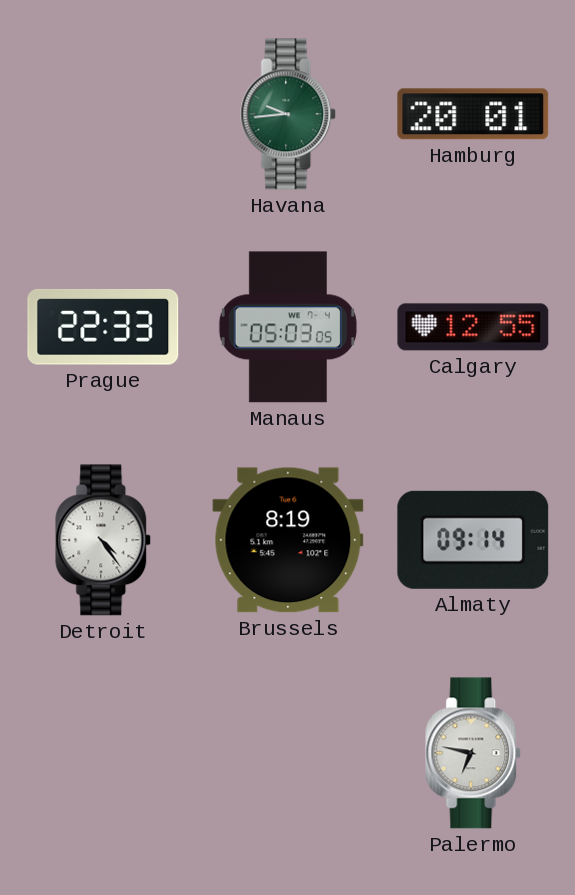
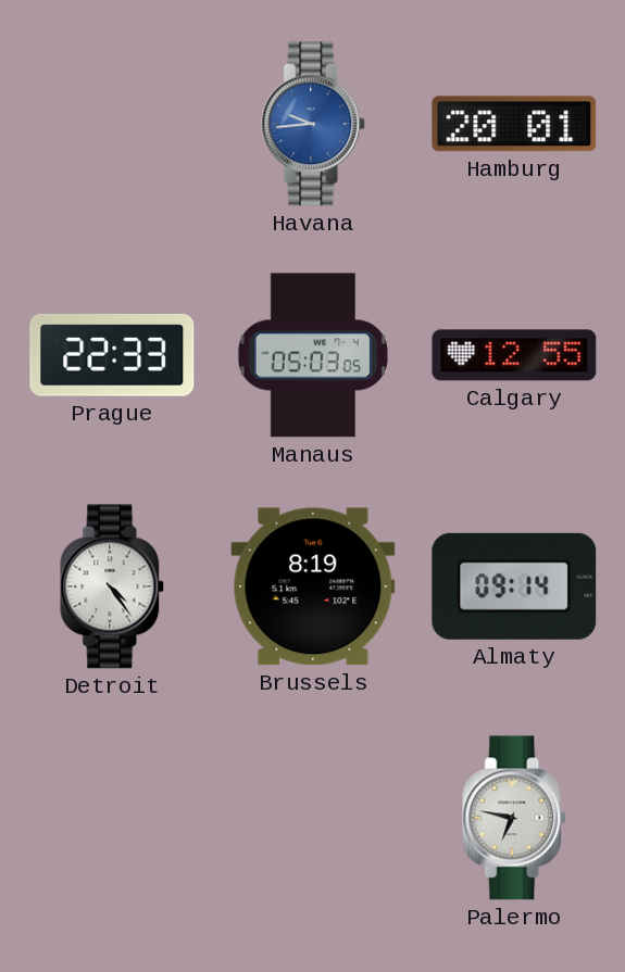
Havana dial: green -> blue (314, 124)
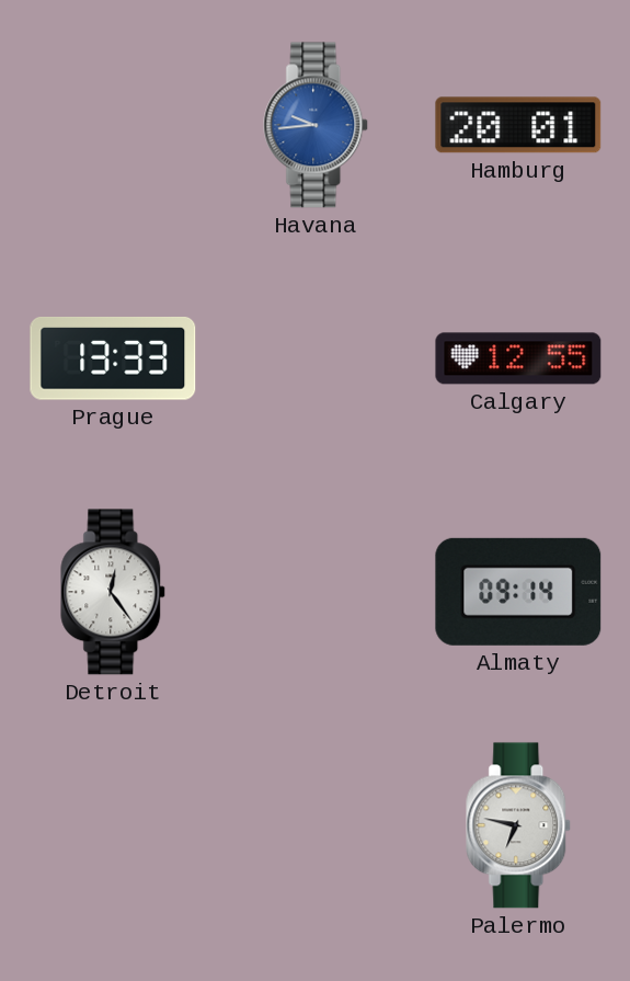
Prague: 22:33 -> 13:33 (113, 358)
Manaus: 05:03 -> none (313, 355)
Detroit: 4:24 -> 12:24 (114, 592)
Brussels: 8:19 -> none (313, 586)
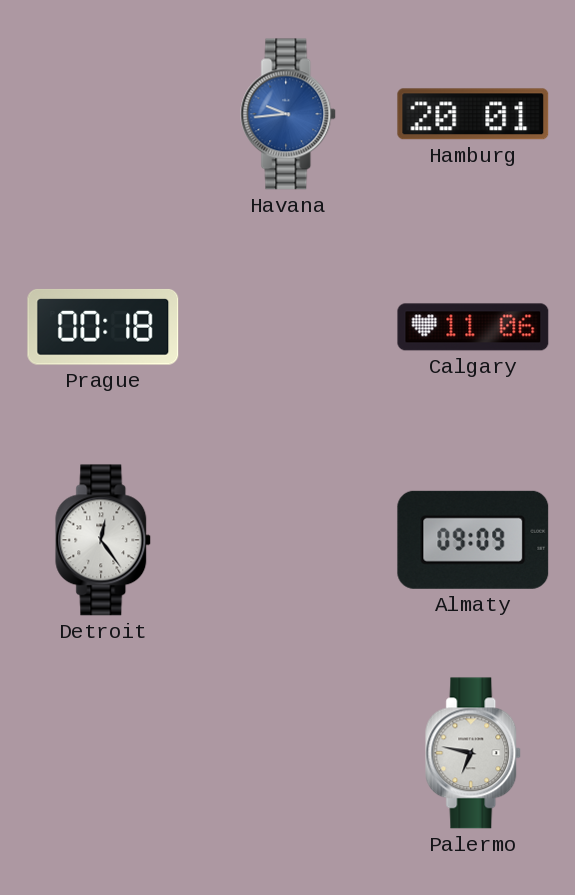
Prague: 13:33 -> 00:18 (103, 327)
Calgary: 12:55 -> 11:06 (473, 327)
Almaty: 09:14 -> 09:09 (473, 540)
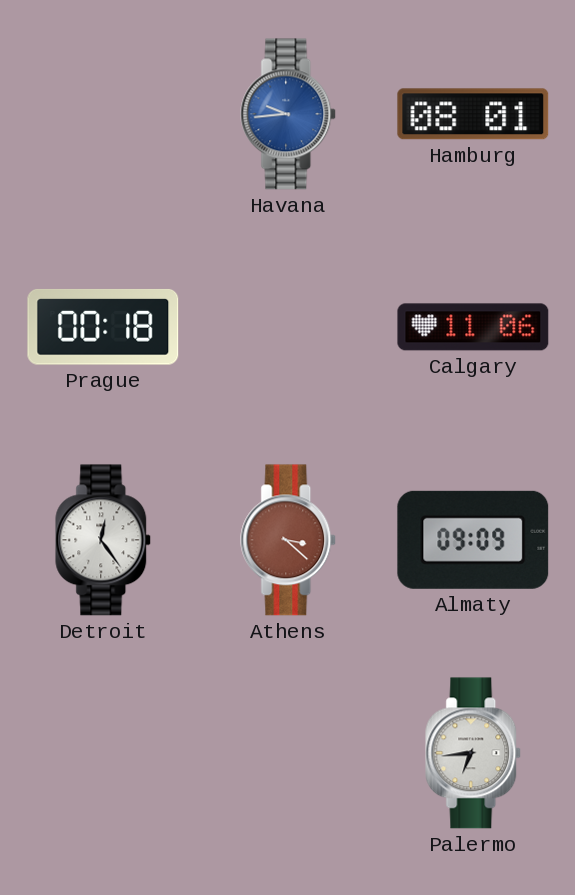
Hamburg: 20:01 -> 08:01 (473, 114)
Athens: none -> 3:22 (289, 540)
Palermo: 6:47 -> 6:44 (474, 753)
